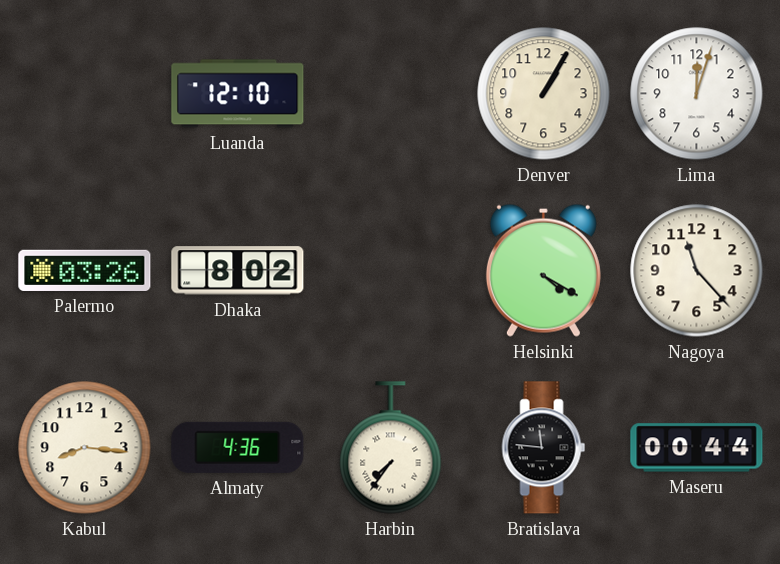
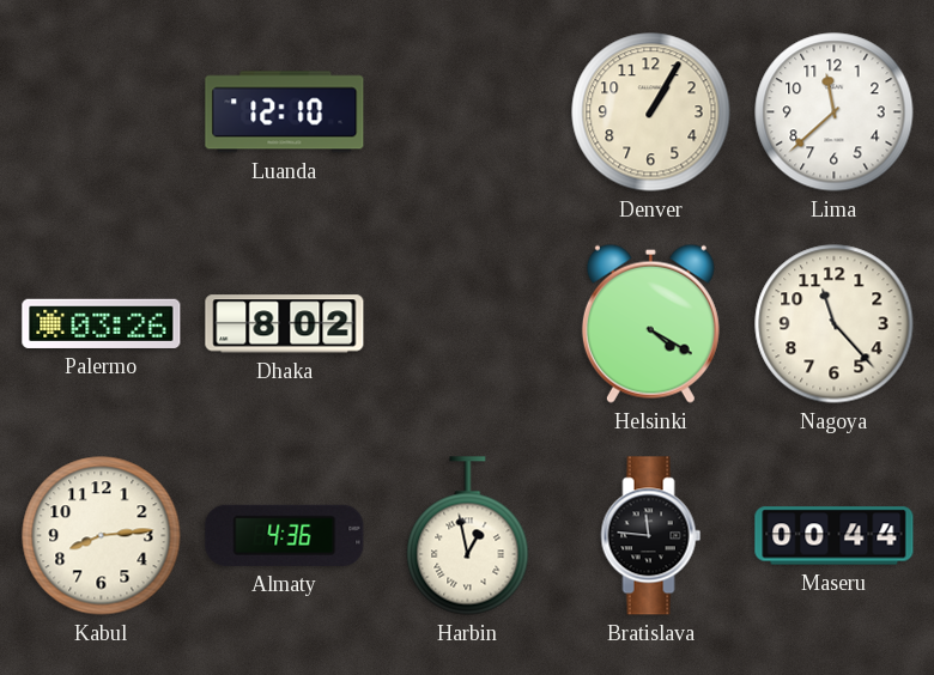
Lima: 12:03 -> 11:38 (835, 113)
Kabul: 8:16 -> 8:14 (102, 536)
Harbin: 7:36 -> 12:58 (468, 536)
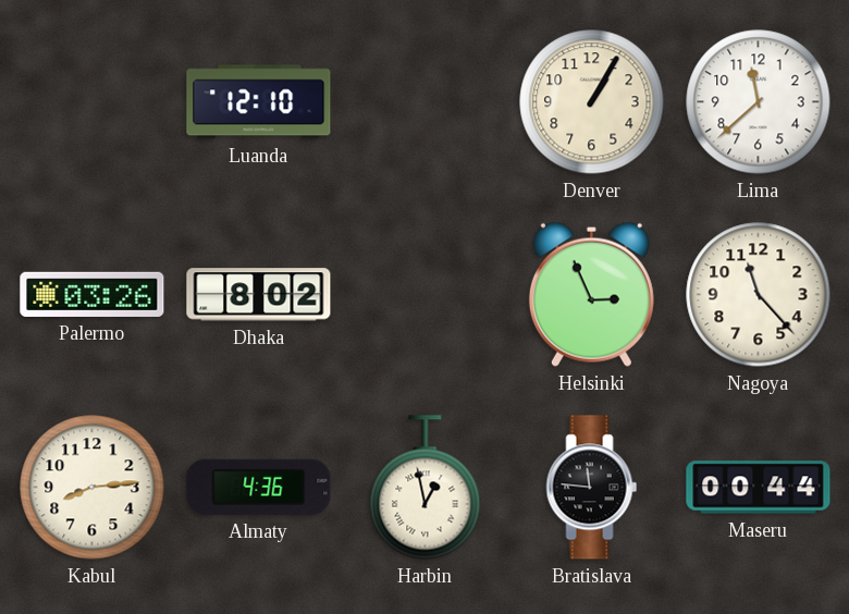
Helsinki: 4:20 -> 2:56 (591, 294)
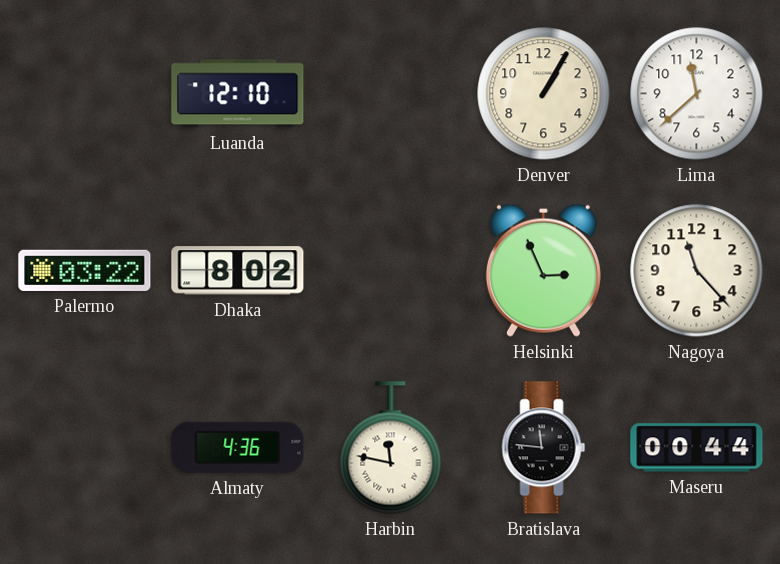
Palermo: 03:26 -> 03:22 (85, 270)
Kabul: 8:14 -> none (93, 488)
Harbin: 12:58 -> 11:47 (391, 448)
